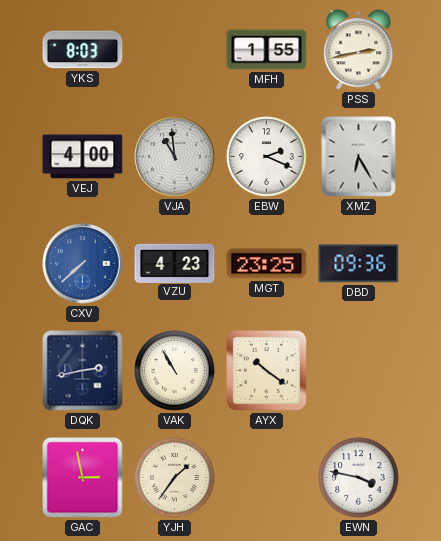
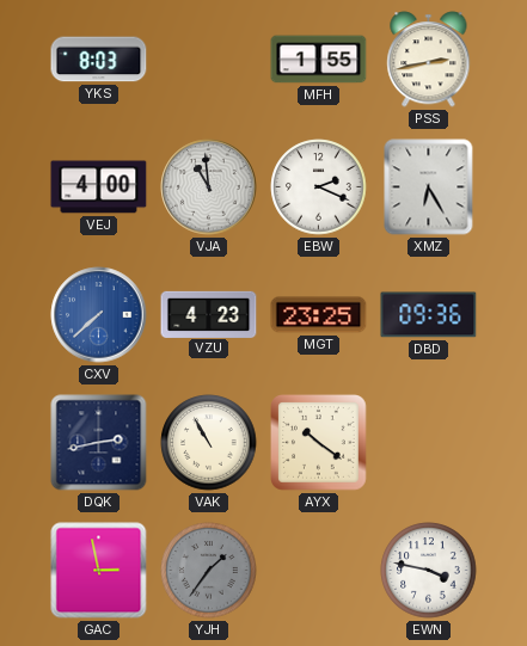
YJH dial: cream -> grey (209, 571)
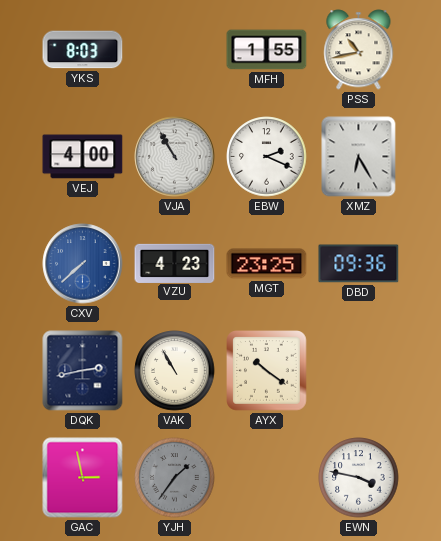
PSS: 2:43 -> 10:43 (359, 50)
VJA: 10:59 -> 10:55 (175, 157)
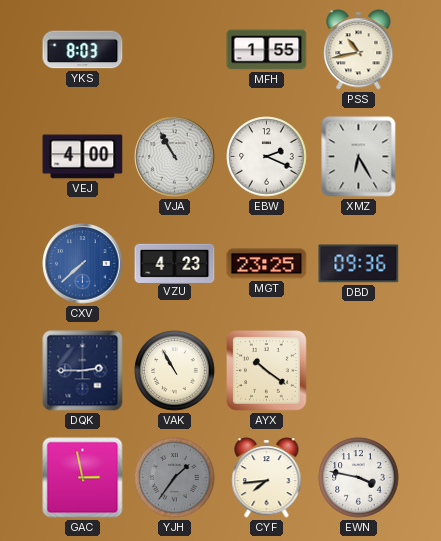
DQK: 2:43 -> 2:45 (83, 371)
CYF: none -> 7:44 (267, 478)
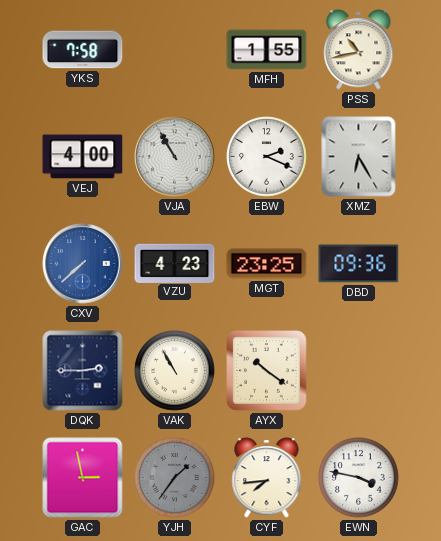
YKS: 8:03 -> 7:58 (83, 50)
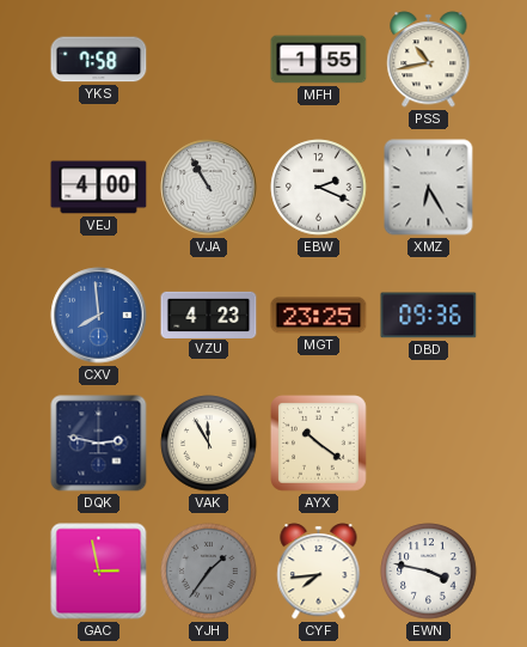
CXV: 7:38 -> 7:59 (99, 316)
DQK: 2:45 -> 2:47 (99, 444)
VAK: 10:55 -> 11:55 (209, 444)
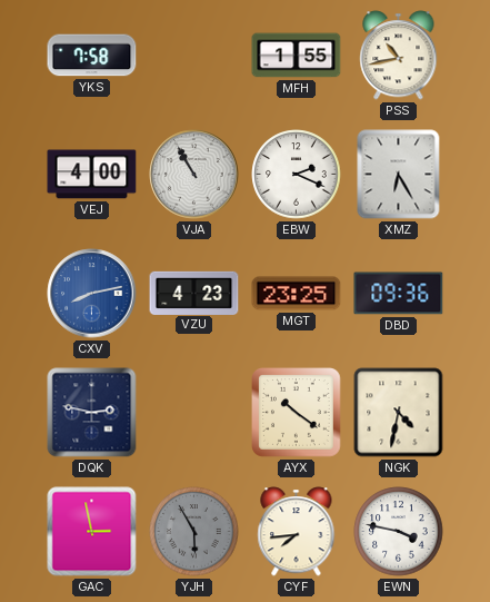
CXV: 7:59 -> 8:13 (92, 294)
VAK: 11:55 -> none (209, 444)
NGK: none -> 4:32 (399, 413)
YJH: 1:36 -> 5:55 (194, 532)
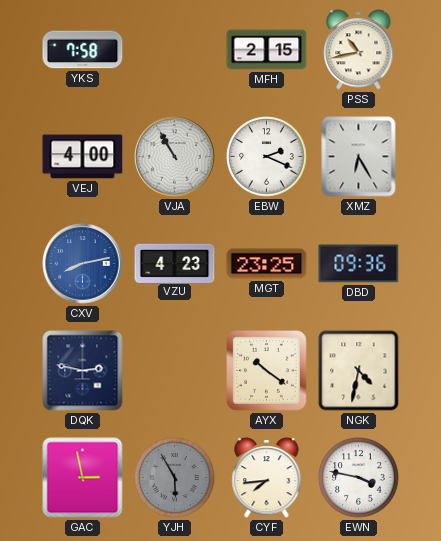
MFH: 1:55 -> 2:15 (267, 50)
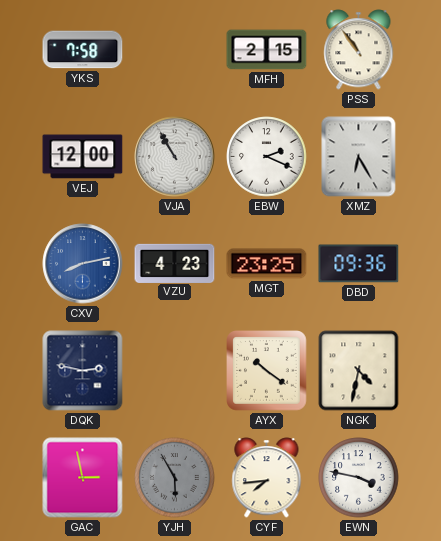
PSS: 10:43 -> 10:54 (359, 50)
VEJ: 4:00 -> 12:00 (83, 157)
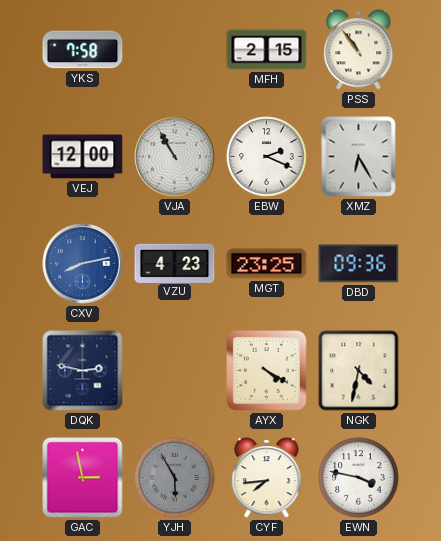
AYX: 10:21 -> 4:20 (267, 371)
